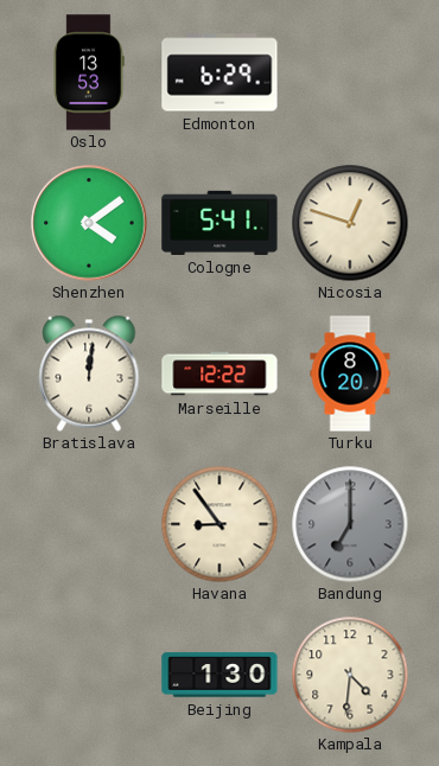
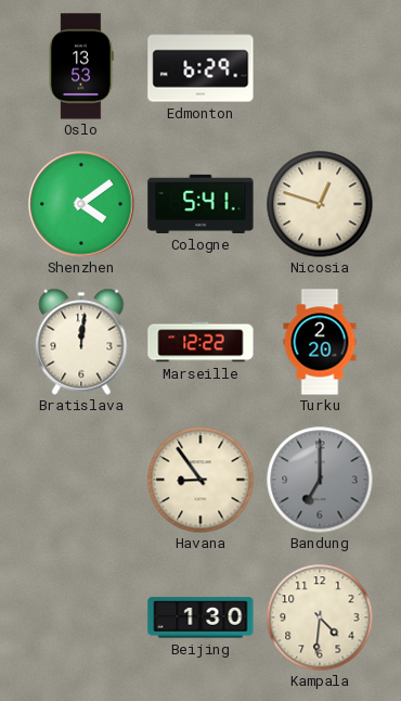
Turku: 8:20 -> 2:20 (320, 342)
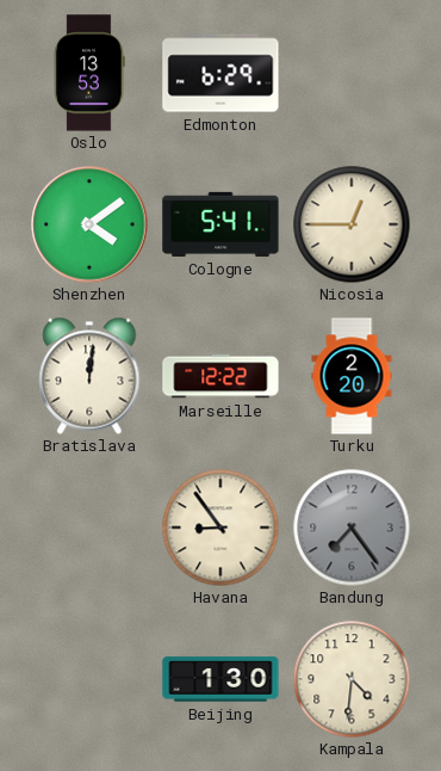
Nicosia: 12:48 -> 12:45 (352, 224)
Bandung: 7:00 -> 7:24 (352, 528)
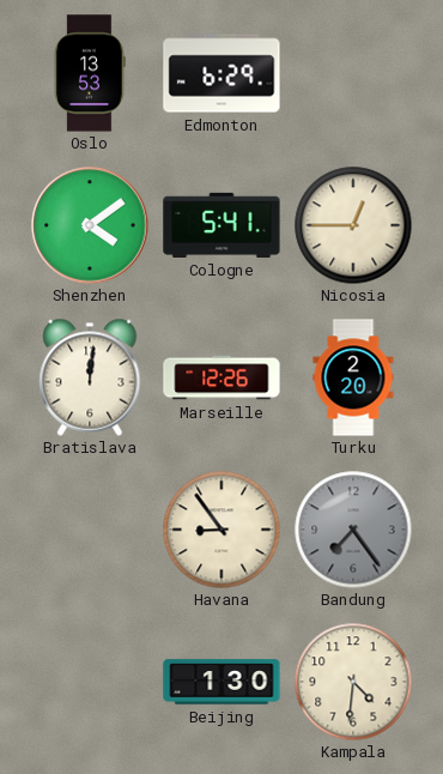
Marseille: 12:22 -> 12:26 (221, 377)
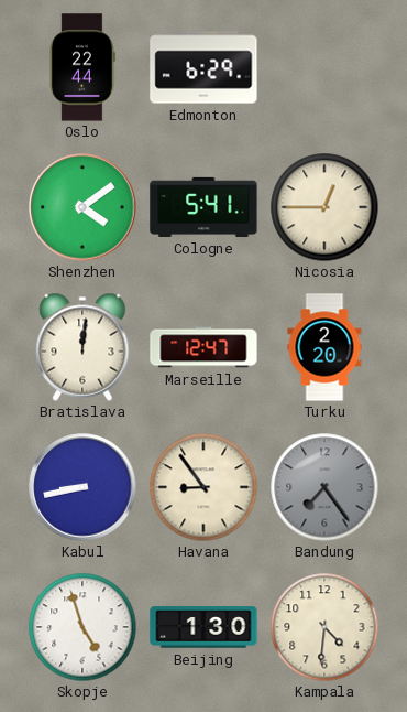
Oslo: 13:53 -> 22:44 (82, 67)
Marseille: 12:26 -> 12:47 (204, 347)
Kabul: none -> 8:43 (82, 487)
Skopje: none -> 4:57 (82, 627)
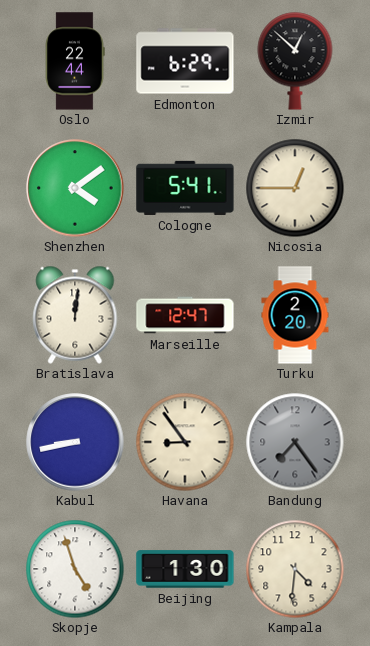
Izmir: none -> 12:52 (295, 61)
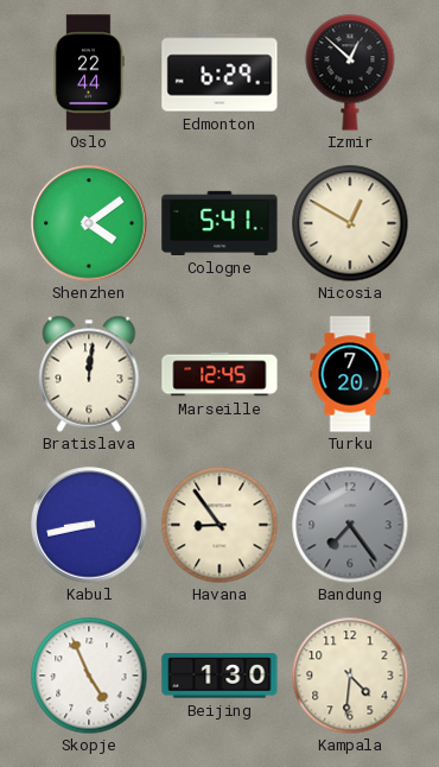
Nicosia: 12:45 -> 12:50 (350, 223)
Marseille: 12:47 -> 12:45 (220, 374)
Turku: 2:20 -> 7:20 (350, 374)
Skopje: 4:57 -> 4:56 (89, 676)
